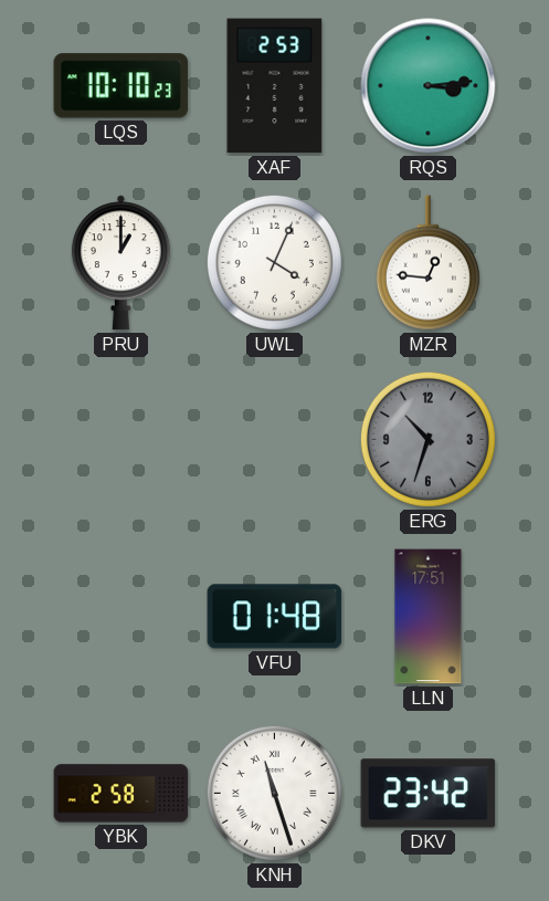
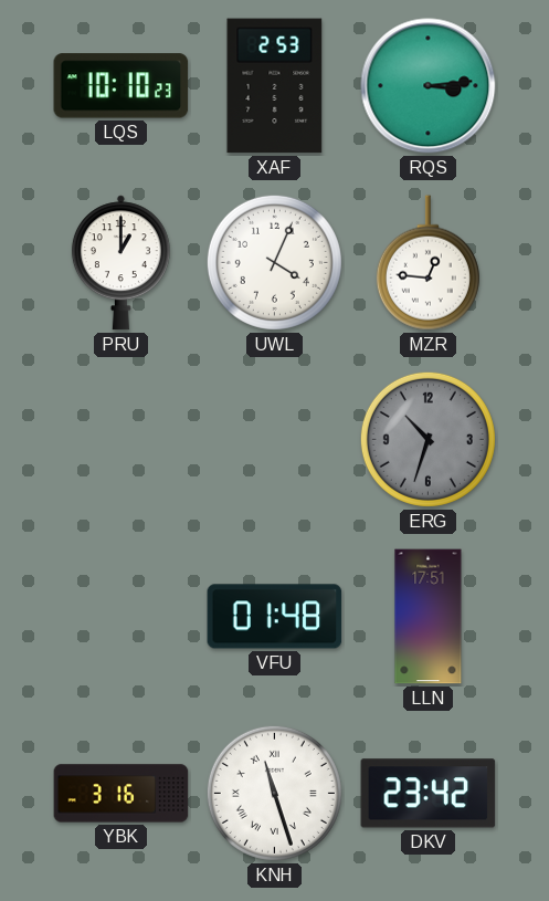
YBK: 2:58 -> 3:16 (122, 794)
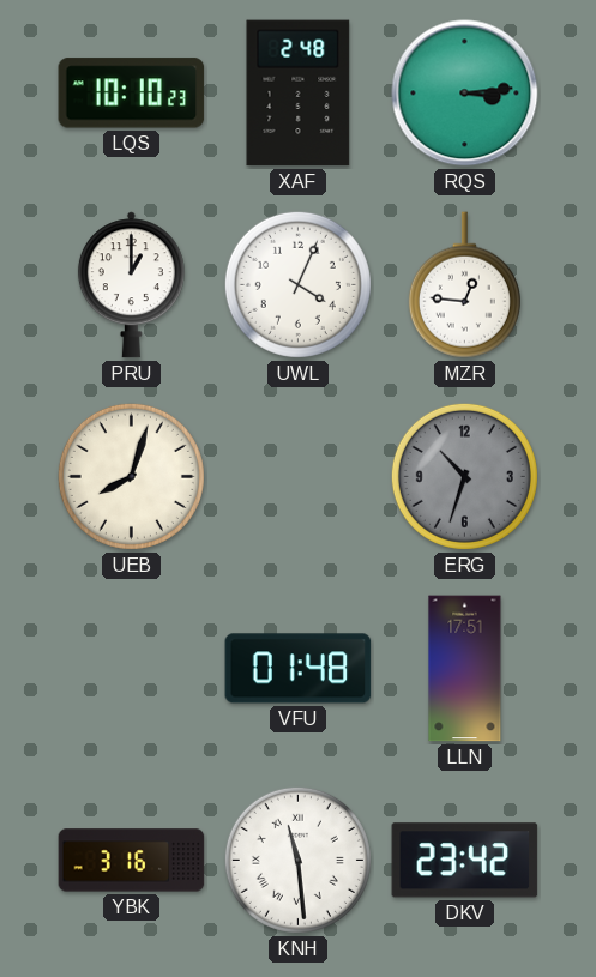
XAF: 2:53 -> 2:48 (299, 94)
UEB: none -> 8:03 (131, 476)
KNH: 11:27 -> 11:29 (297, 860)
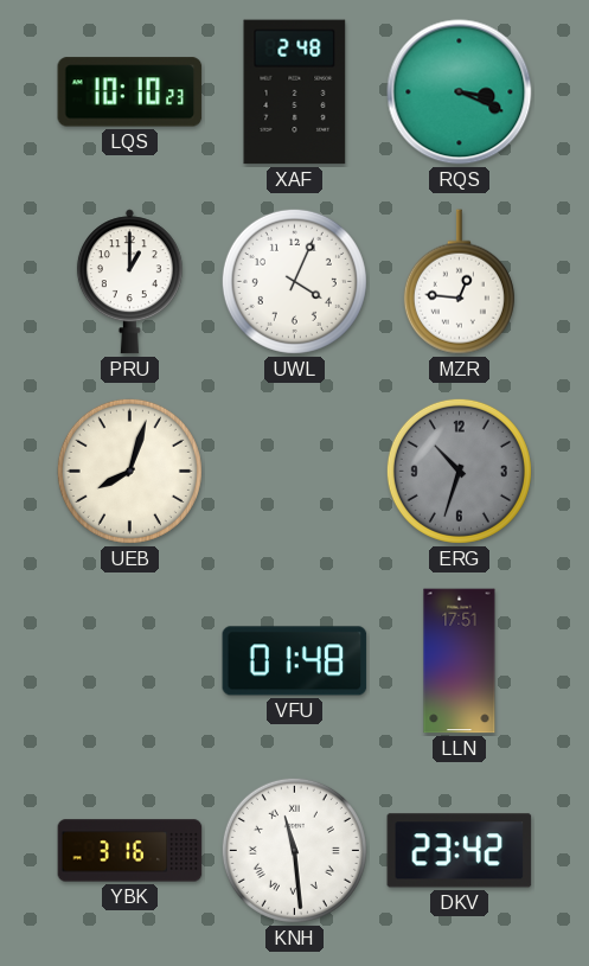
RQS: 3:14 -> 3:19 (460, 92)
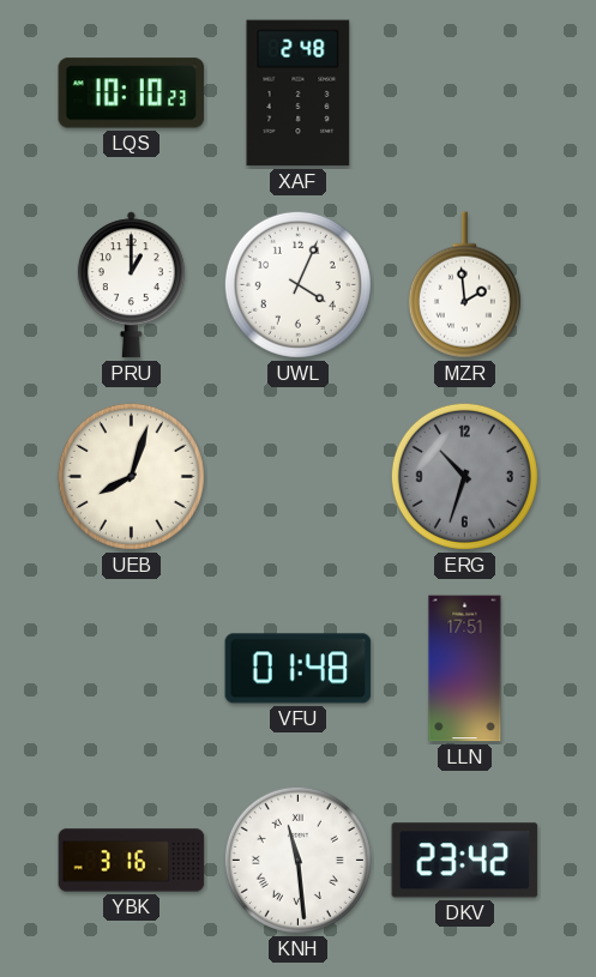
RQS: 3:19 -> none (460, 92)
MZR: 12:46 -> 1:59 (464, 285)
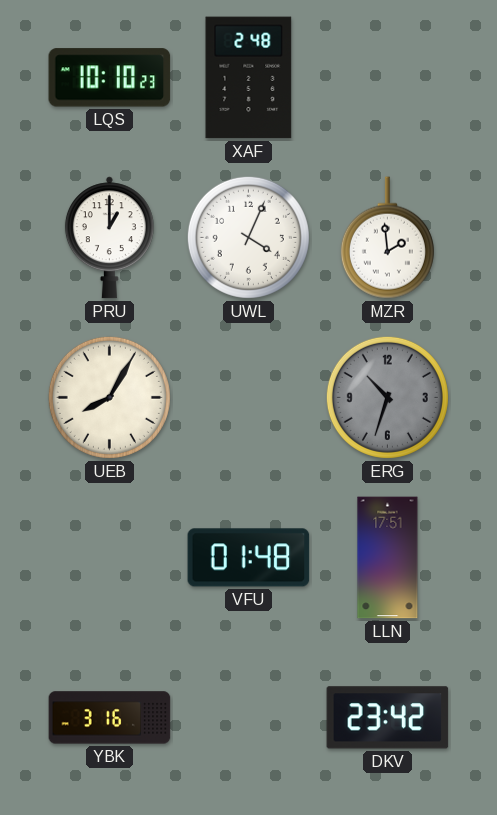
UEB: 8:03 -> 8:05 (109, 397)
KNH: 11:29 -> none (297, 860)
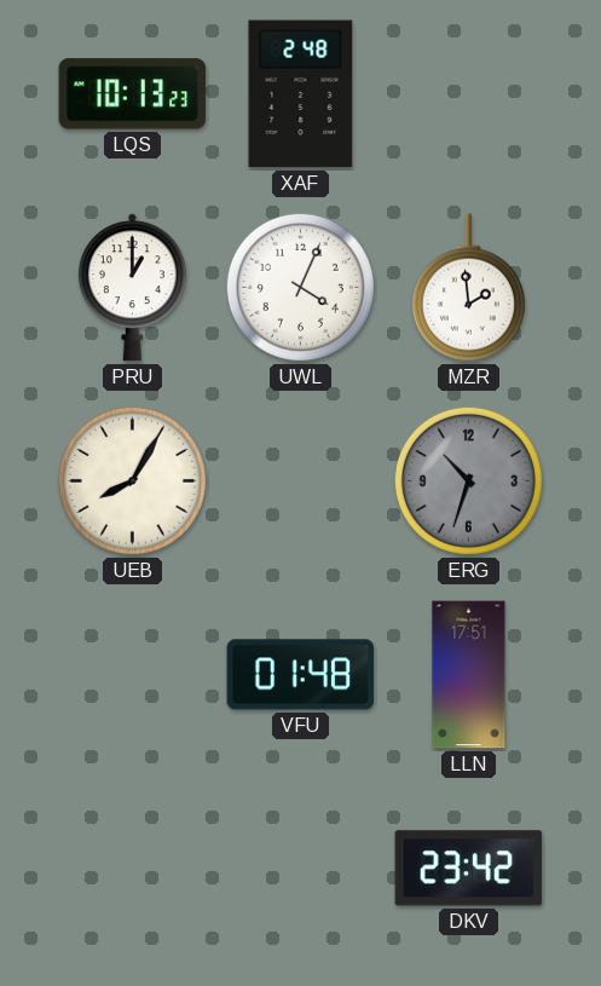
LQS: 10:10 -> 10:13 (133, 94)
YBK: 3:16 -> none (110, 718)
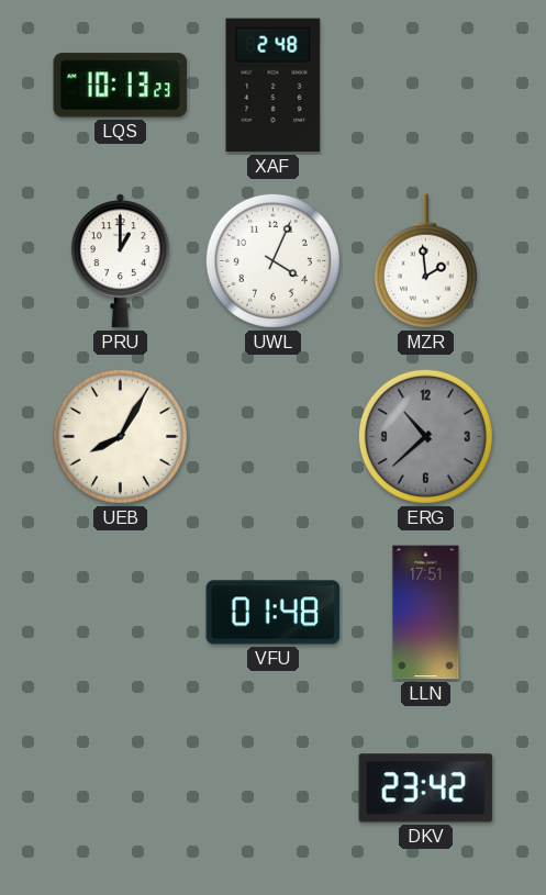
ERG: 10:33 -> 10:38 (425, 436)
